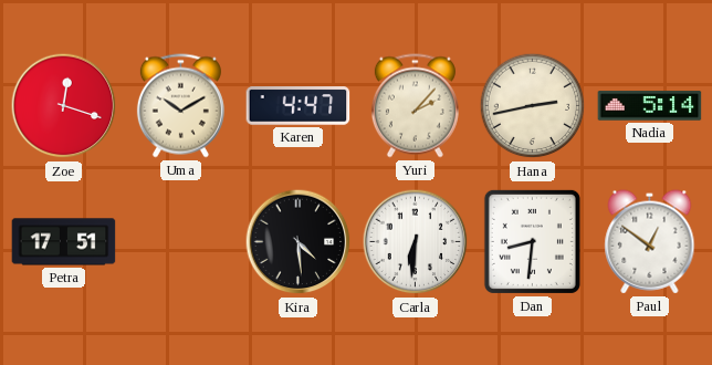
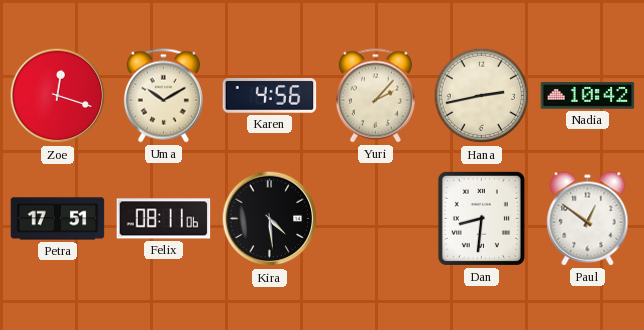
Karen: 4:47 -> 4:56 (270, 96)
Nadia: 5:14 -> 10:42 (588, 96)
Felix: none -> 08:11 (164, 219)
Carla: 6:31 -> none (416, 242)
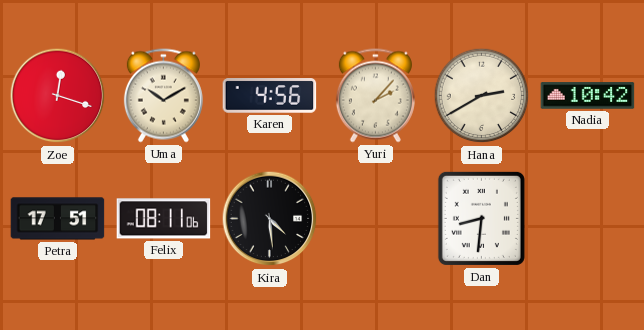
Hana: 2:43 -> 2:40 (482, 96)
Paul: 12:51 -> none (588, 219)
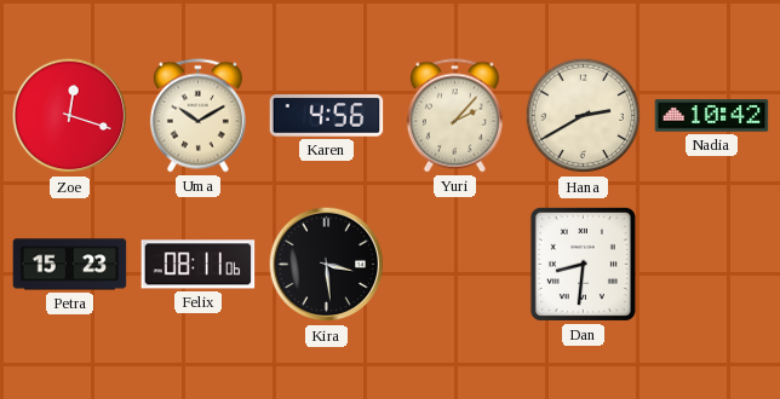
Petra: 17:51 -> 15:23 (70, 265)
Kira: 4:29 -> 3:29 (327, 265)
